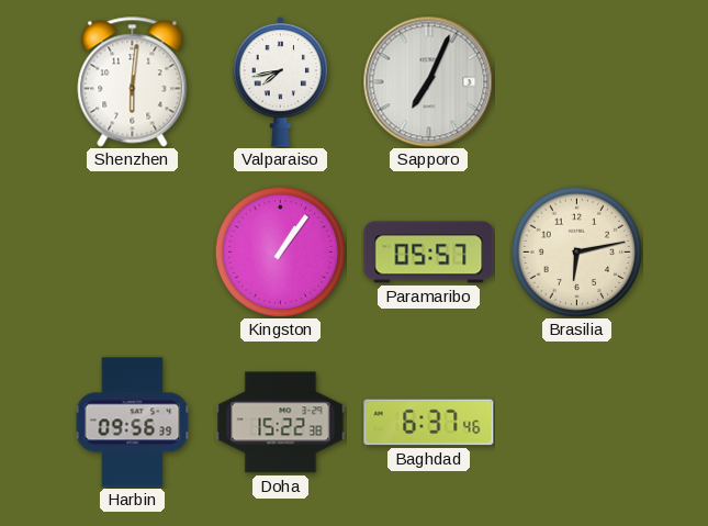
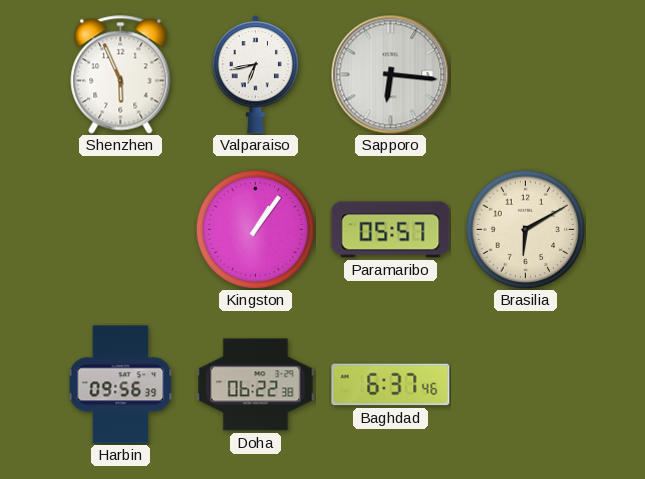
Shenzhen: 6:01 -> 5:56 (121, 75)
Valparaiso: 7:43 -> 6:43 (256, 74)
Sapporo: 7:04 -> 6:16 (391, 75)
Brasilia: 6:13 -> 6:10 (525, 229)
Doha: 15:22 -> 06:22 (256, 385)
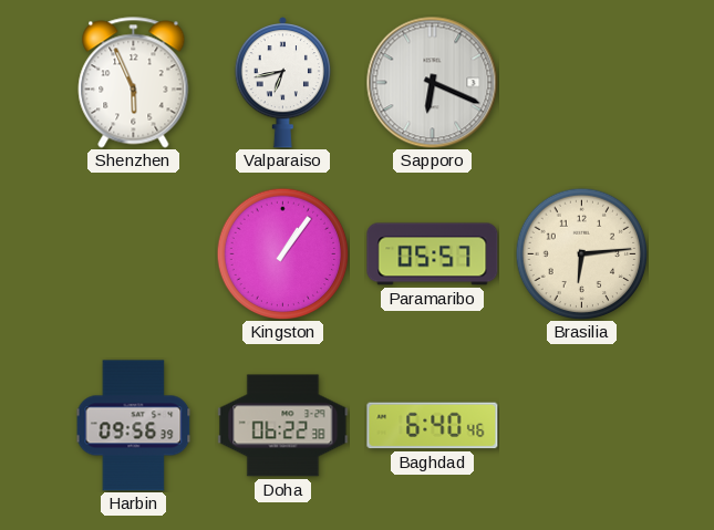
Sapporo: 6:16 -> 6:19 (433, 83)
Brasilia: 6:10 -> 6:14 (581, 253)
Baghdad: 6:37 -> 6:40 (433, 426)
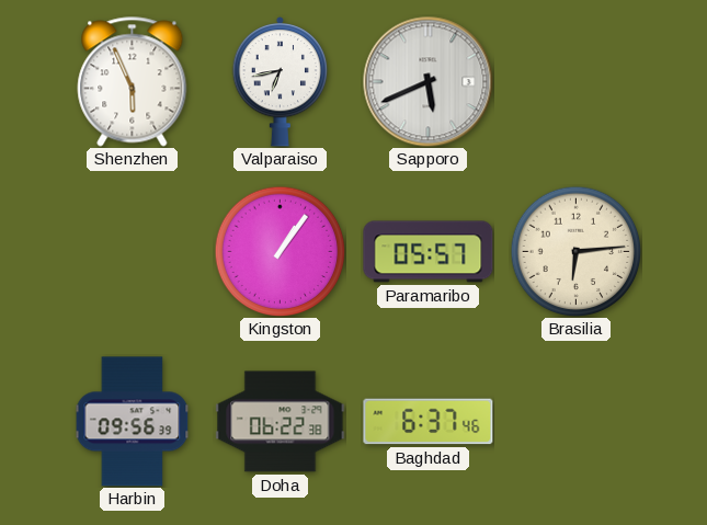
Sapporo: 6:19 -> 5:41 (429, 82)
Baghdad: 6:40 -> 6:37 (429, 422)
